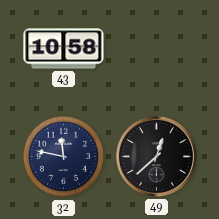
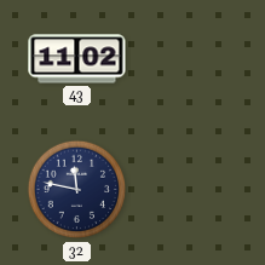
43: 10:58 -> 11:02 (77, 59)
49: 12:38 -> none (156, 156)
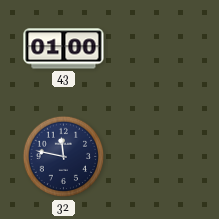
43: 11:02 -> 01:00 (64, 49)
